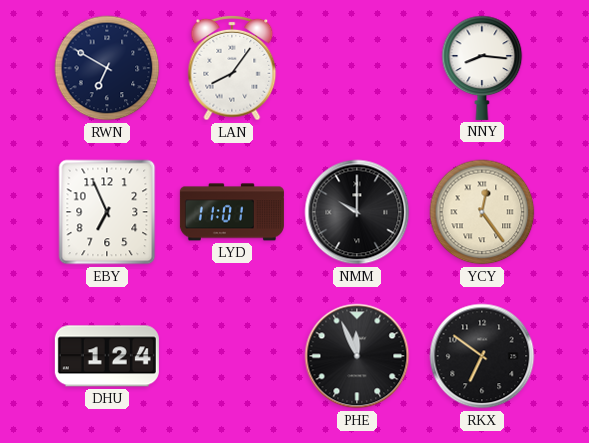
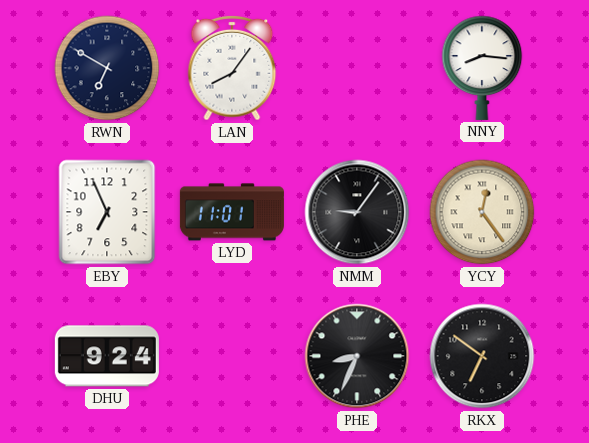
NMM: 10:00 -> 9:06 (357, 212)
DHU: 1:24 -> 9:24 (107, 356)
PHE: 11:56 -> 8:34 (357, 356)
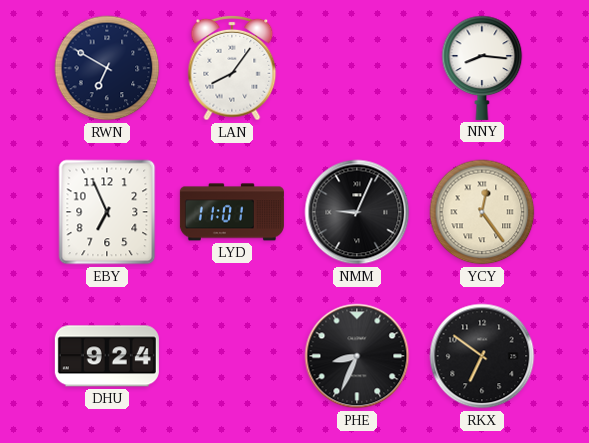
NMM: 9:06 -> 9:04 (357, 212)
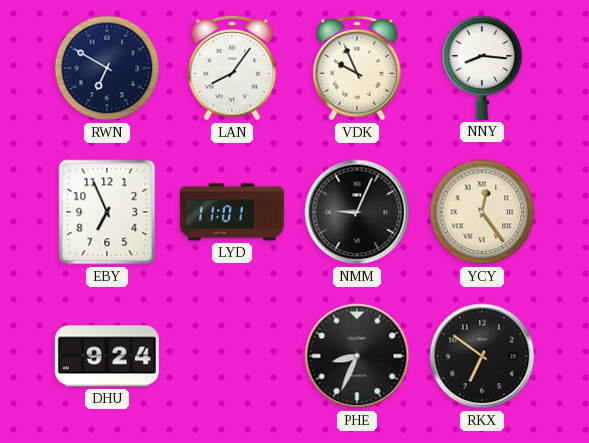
VDK: none -> 9:56 (357, 68)
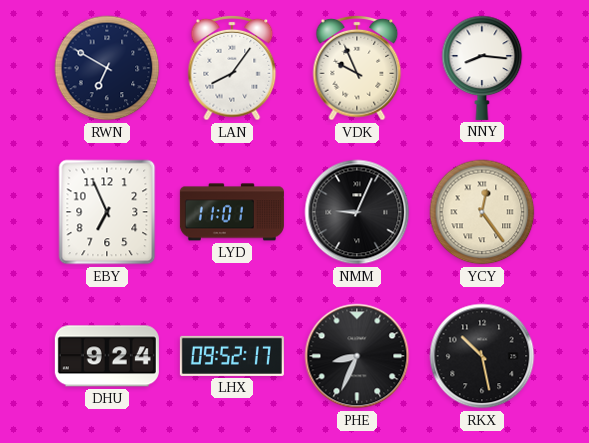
LHX: none -> 09:52 (232, 356)
RKX: 6:51 -> 10:28 (482, 356)
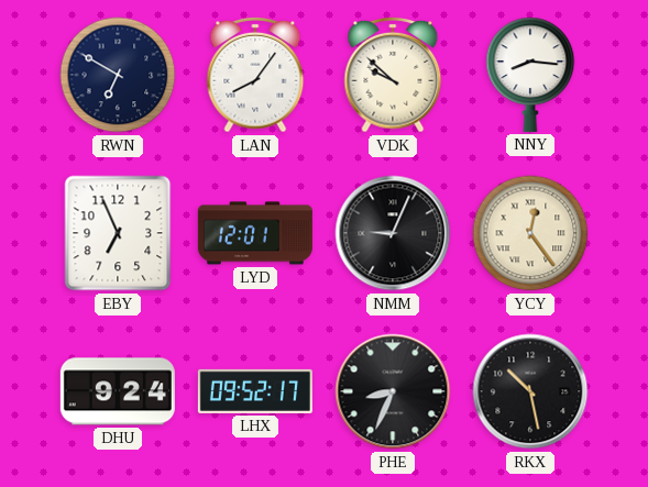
VDK: 9:56 -> 9:52 (393, 75)
LYD: 11:01 -> 12:01 (255, 233)
